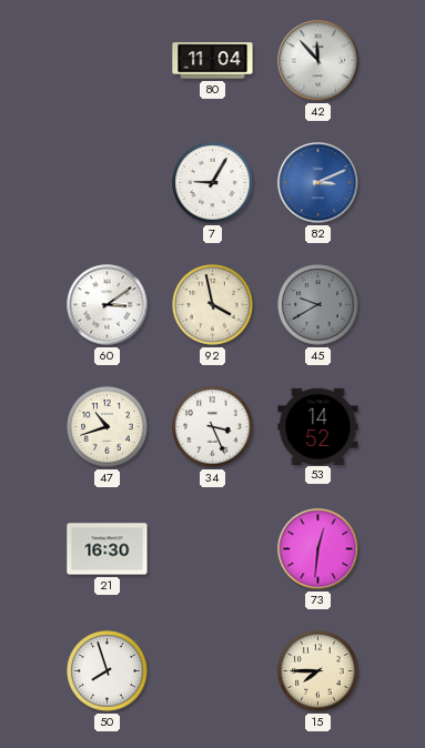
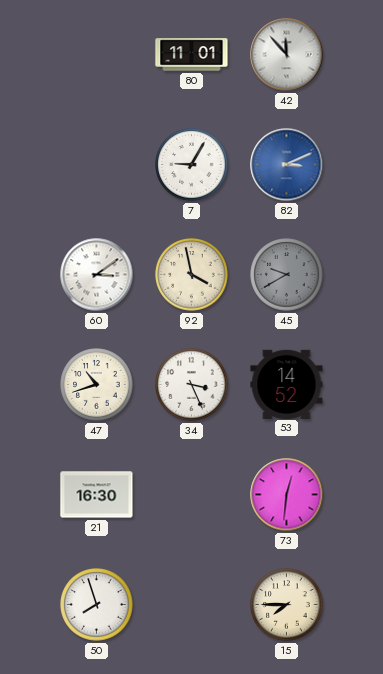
80: 11:04 -> 11:01 (192, 55)
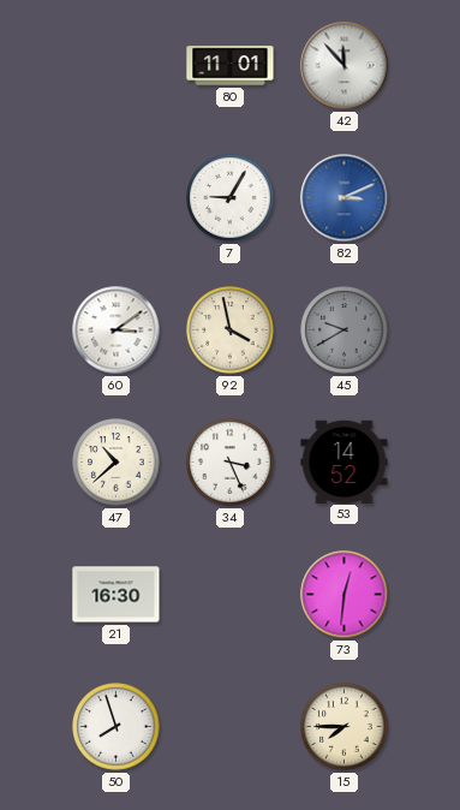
47: 10:42 -> 10:38 (117, 463)
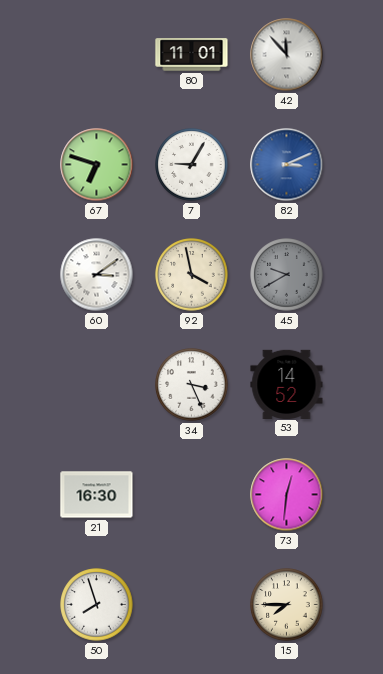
67: none -> 6:48 (97, 165)
47: 10:38 -> none (117, 463)
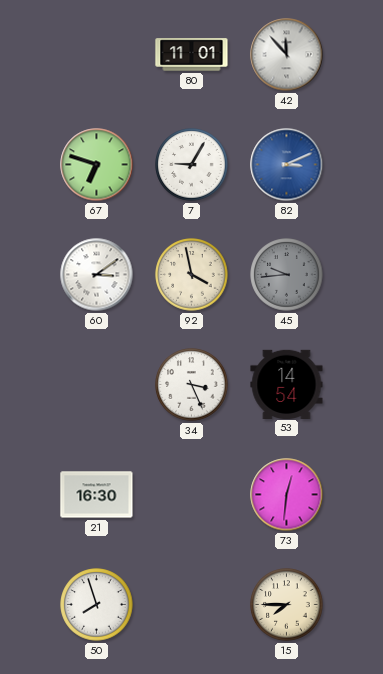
45: 9:40 -> 9:44 (287, 275)
53: 14:52 -> 14:54 (287, 384)
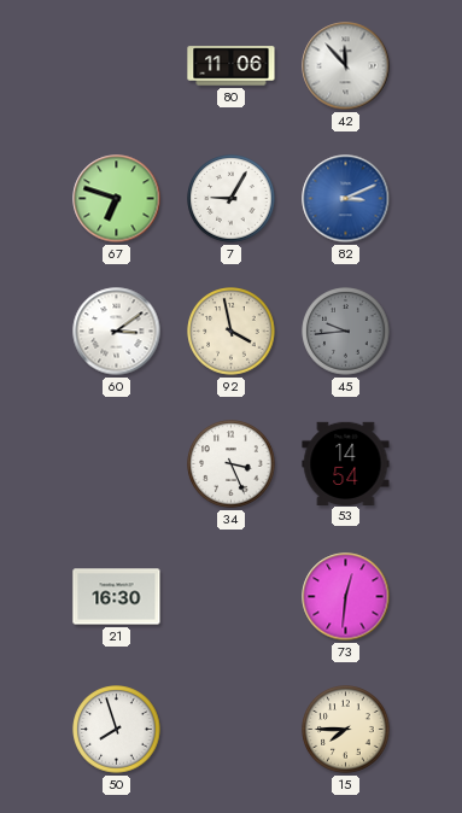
80: 11:01 -> 11:06 (232, 66)
